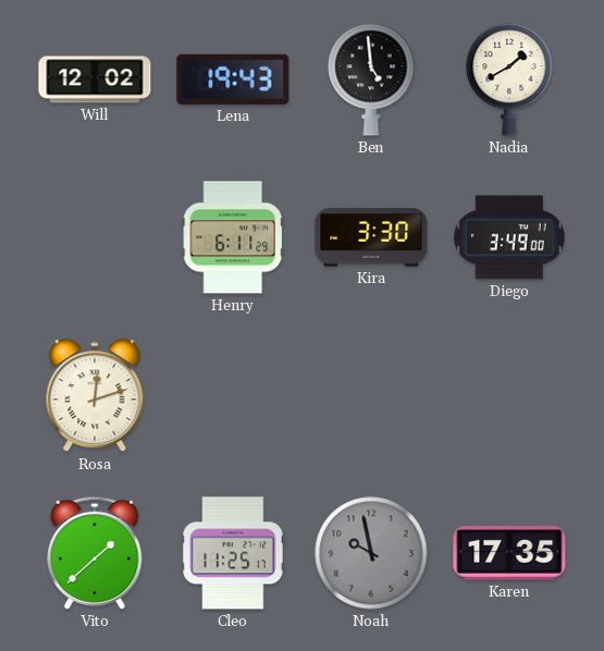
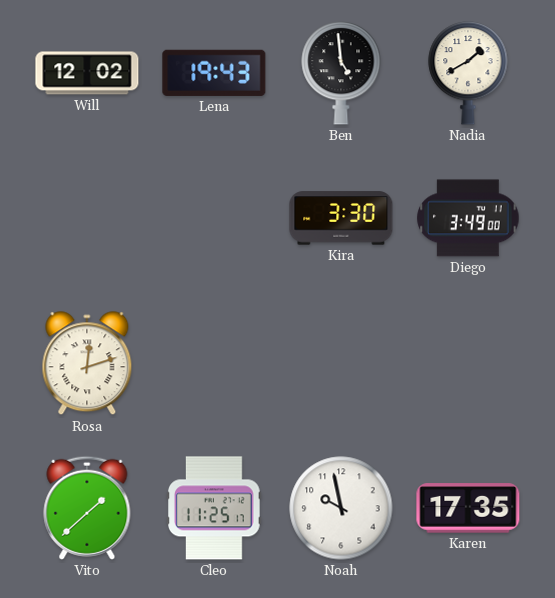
Henry: 6:11 -> none (233, 237)
Noah dial: grey -> white (341, 508)
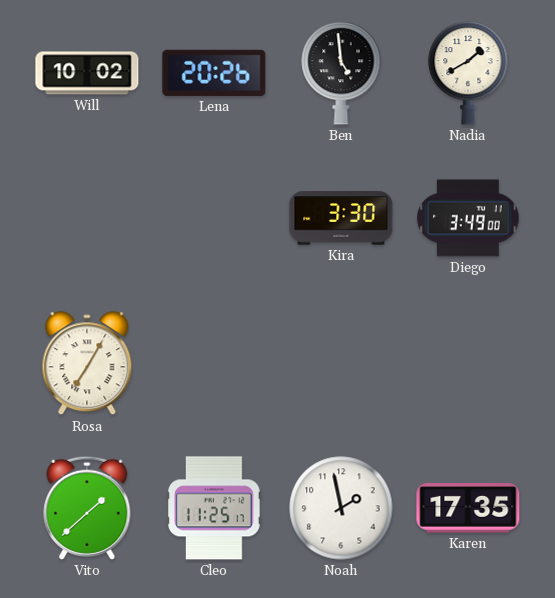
Will: 12:02 -> 10:02 (87, 73)
Lena: 19:43 -> 20:26 (214, 73)
Rosa: 12:12 -> 7:05 (87, 364)
Noah: 9:58 -> 1:58 (341, 508)
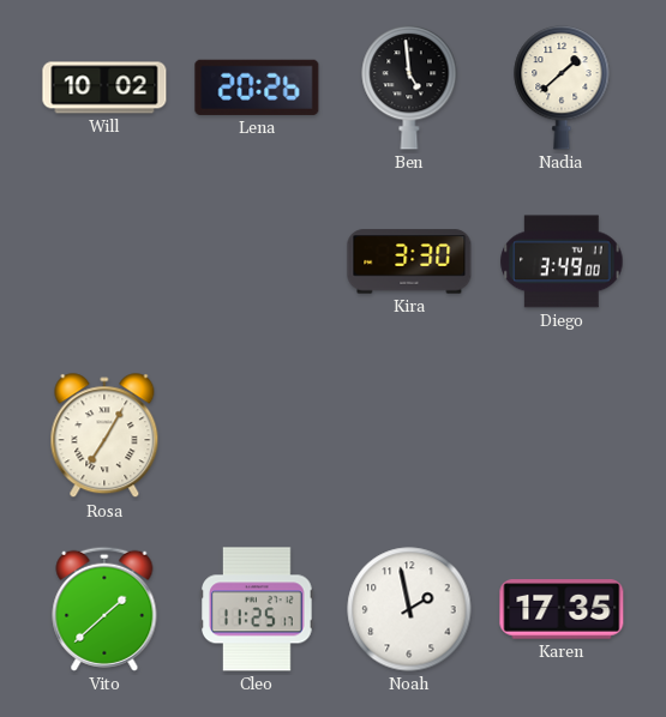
Nadia: 1:40 -> 1:38 (562, 89)
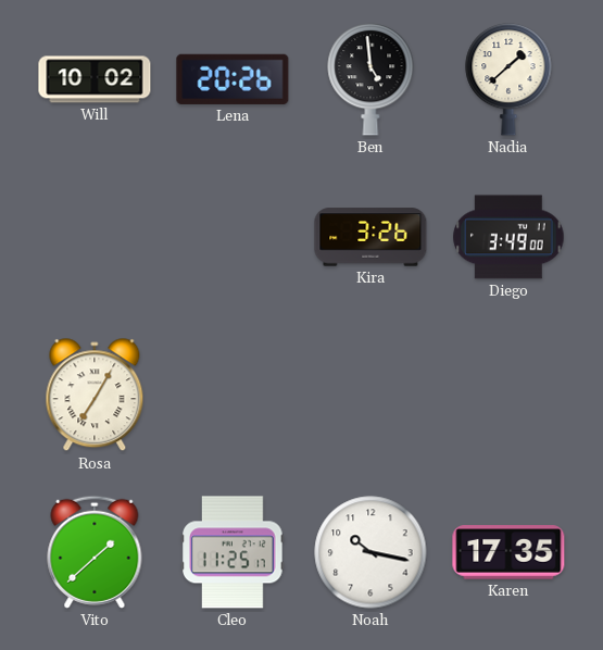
Kira: 3:30 -> 3:26 (370, 237)
Noah: 1:58 -> 10:17 (370, 552)
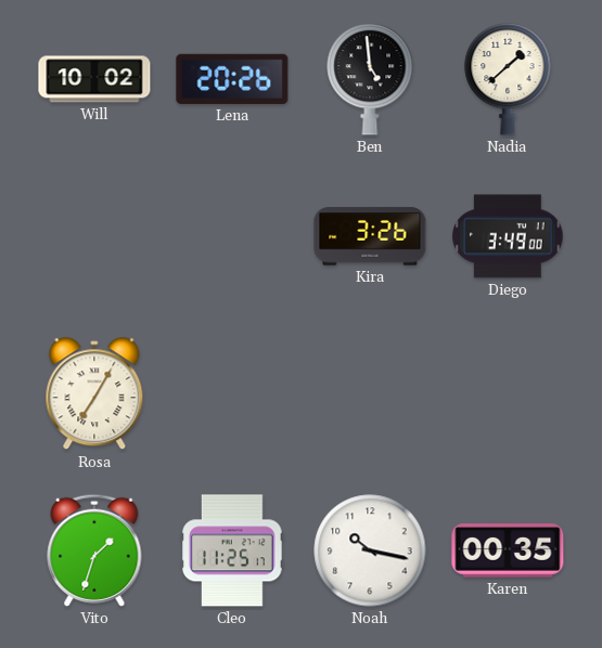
Vito: 1:38 -> 1:33 (94, 550)
Karen: 17:35 -> 00:35 (508, 550)
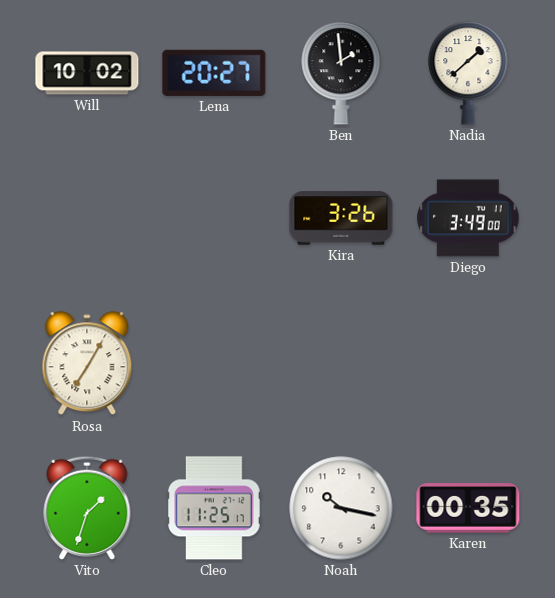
Lena: 20:26 -> 20:27 (214, 73)
Ben: 4:59 -> 1:59 (341, 74)
